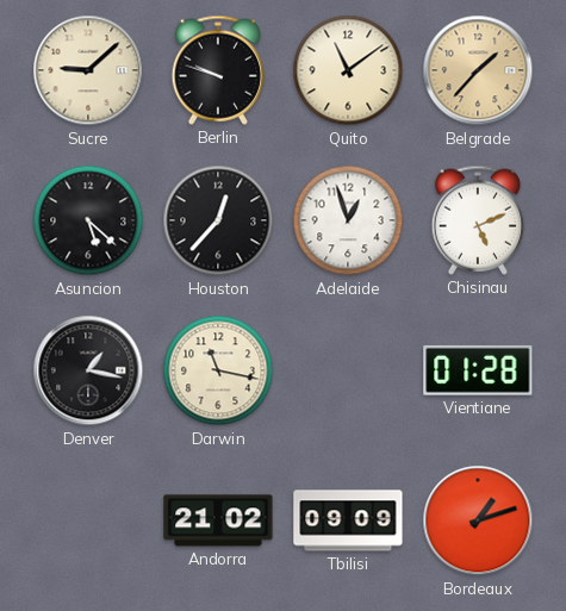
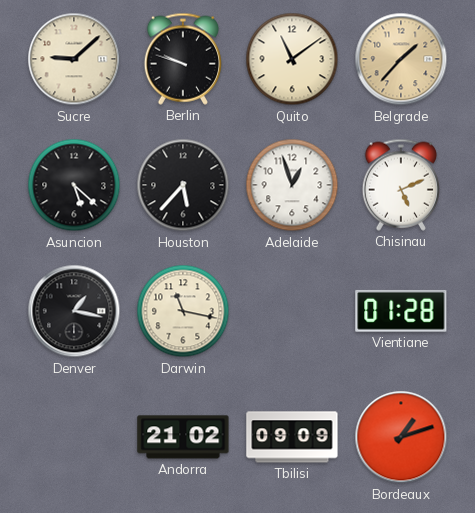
Houston: 12:37 -> 5:37 (183, 185)
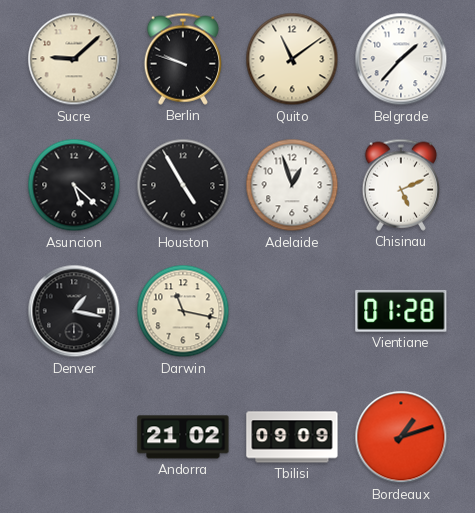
Belgrade dial: champagne -> white (401, 59)
Houston: 5:37 -> 4:55 (183, 185)
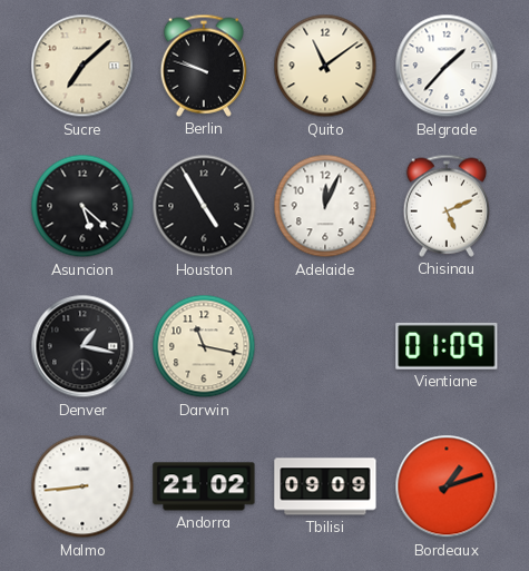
Sucre: 9:08 -> 7:08 (82, 66)
Adelaide: 12:57 -> 12:04 (325, 206)
Vientiane: 01:28 -> 01:09 (447, 346)
Malmo: none -> 8:44 (82, 486)
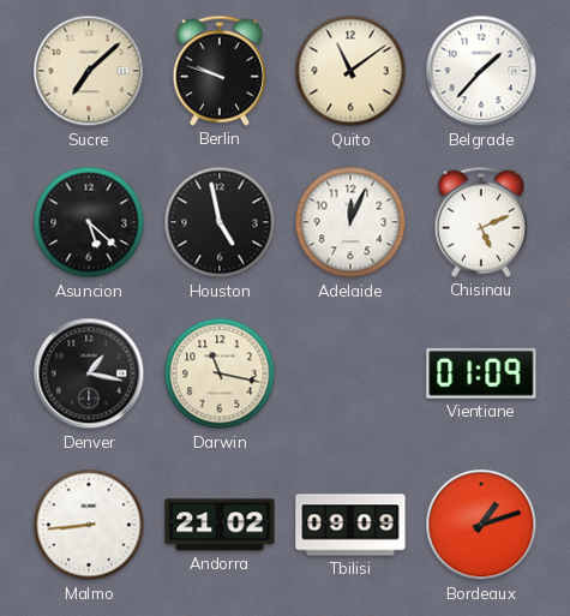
Houston: 4:55 -> 4:58 (220, 222)
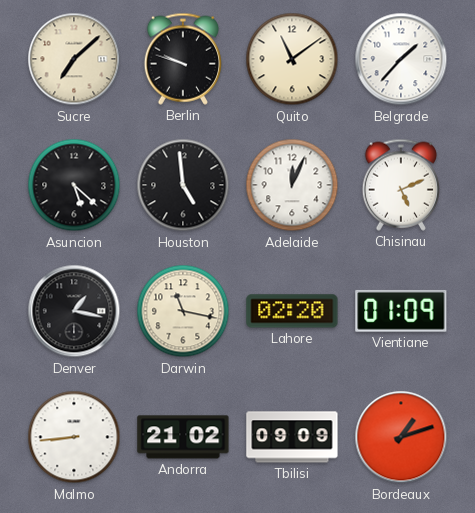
Houston: 4:58 -> 4:59 (183, 185)
Lahore: none -> 02:20 (292, 311)
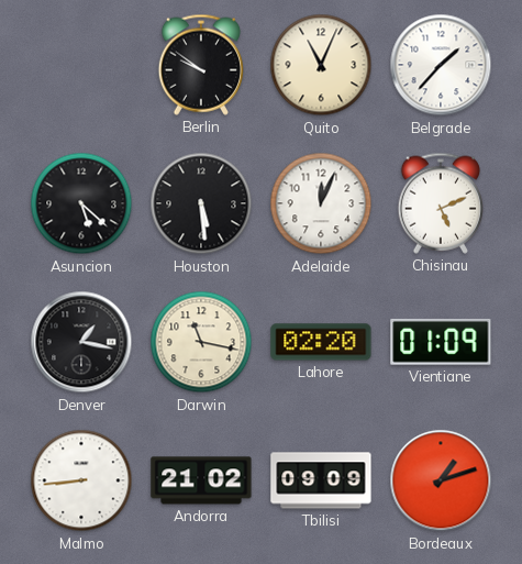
Sucre: 7:08 -> none (74, 59)
Berlin: 9:48 -> 9:51 (201, 65)
Quito: 11:09 -> 11:04 (321, 65)
Houston: 4:59 -> 5:29 (201, 203)
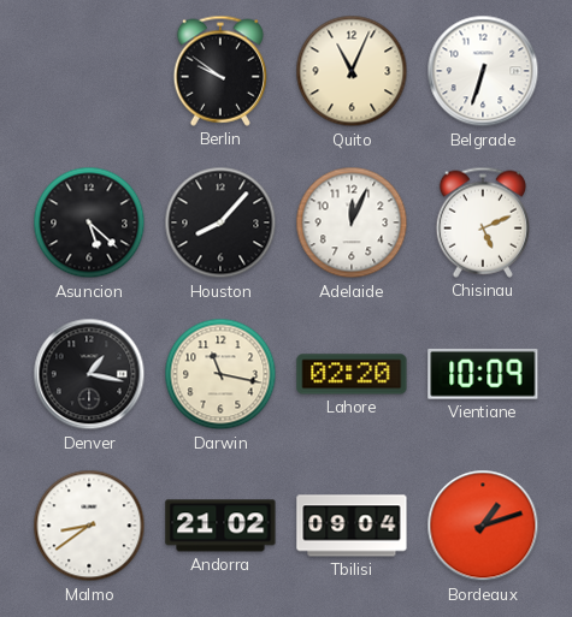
Belgrade: 1:37 -> 6:33 (483, 71)
Houston: 5:29 -> 8:07 (220, 223)
Vientiane: 01:09 -> 10:09 (483, 374)
Malmo: 8:44 -> 8:39 (89, 526)
Tbilisi: 09:09 -> 09:04 (352, 526)
